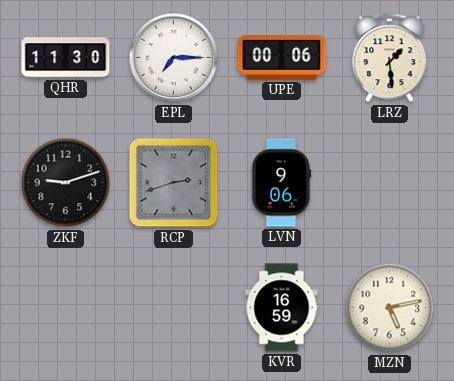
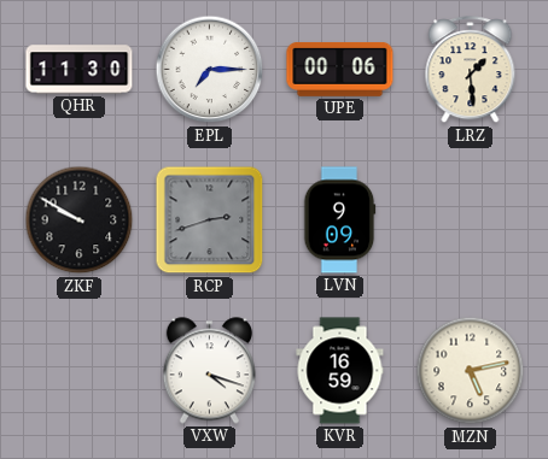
ZKF: 9:12 -> 9:50 (80, 220)
LVN: 9:06 -> 9:09 (339, 220)
VXW: none -> 4:18 (209, 371)
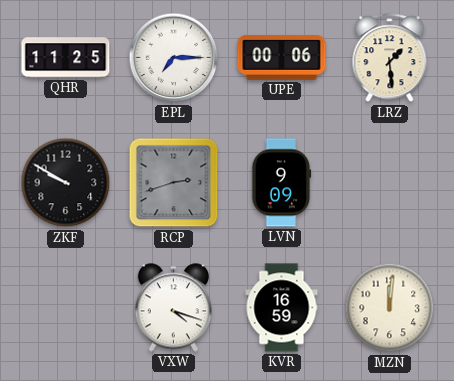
QHR: 11:30 -> 11:25 (66, 58)
MZN: 5:13 -> 12:01 (390, 308)
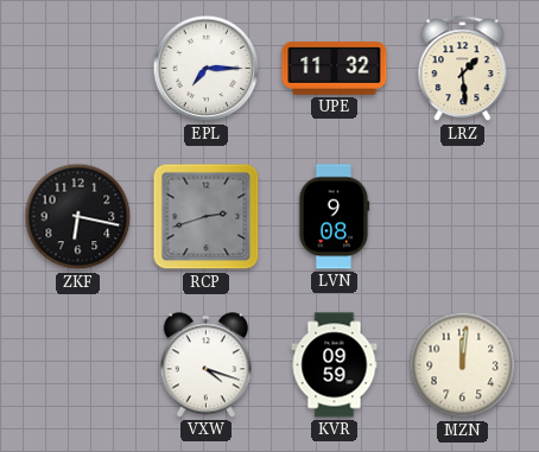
QHR: 11:25 -> none (66, 58)
UPE: 00:06 -> 11:32 (335, 69)
ZKF: 9:50 -> 6:17 (78, 217)
LVN: 9:09 -> 9:08 (334, 217)
KVR: 16:59 -> 09:59 (335, 365)
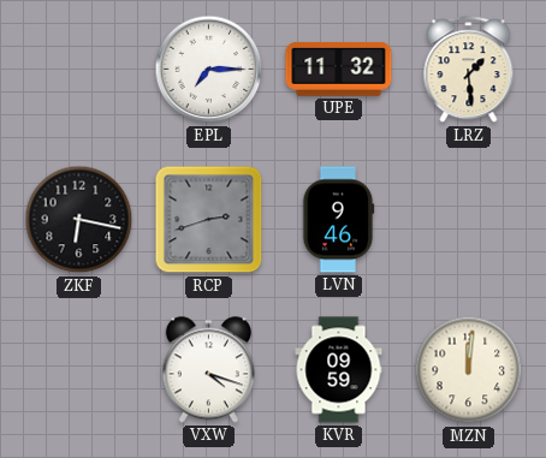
LVN: 9:08 -> 9:46 (338, 220)
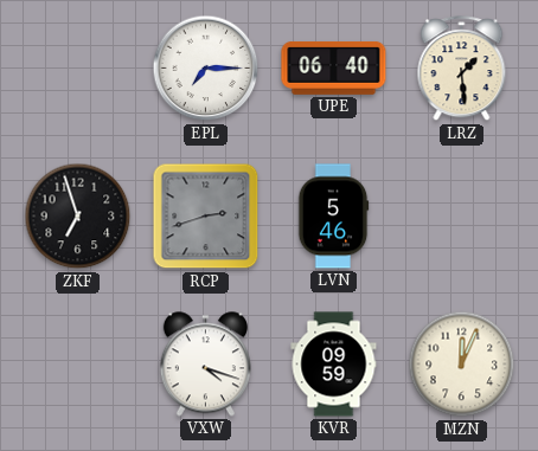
UPE: 11:32 -> 06:40 (334, 69)
ZKF: 6:17 -> 6:57 (78, 217)
LVN: 9:46 -> 5:46 (333, 217)
MZN: 12:01 -> 12:04 (462, 365)
